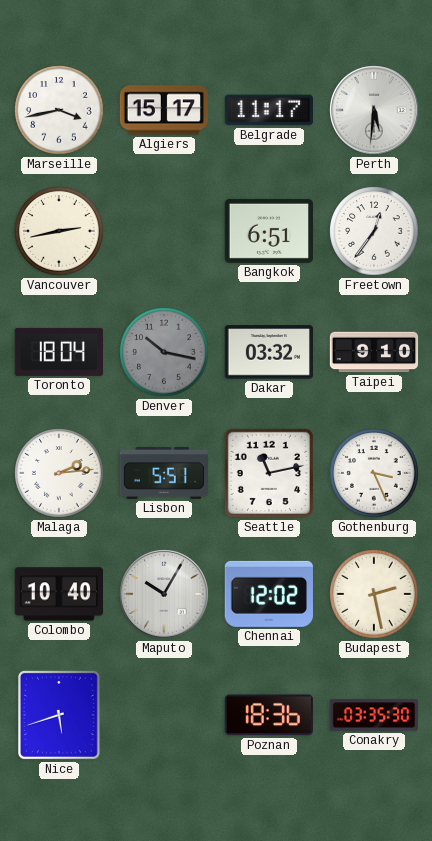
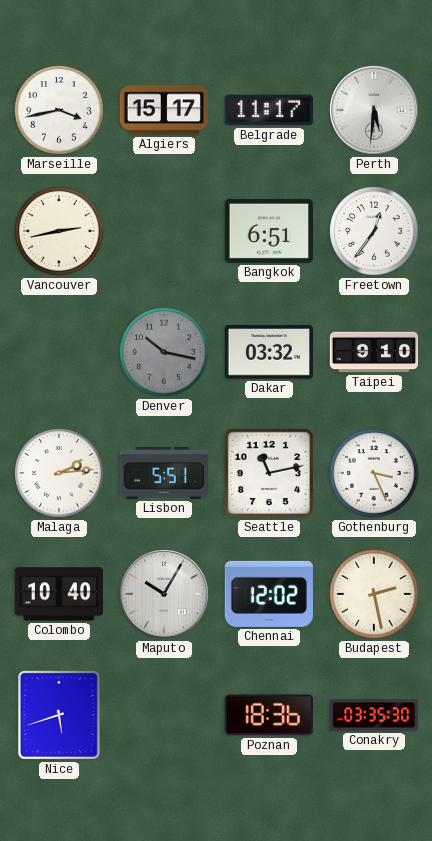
Toronto: 18:04 -> none (58, 352)
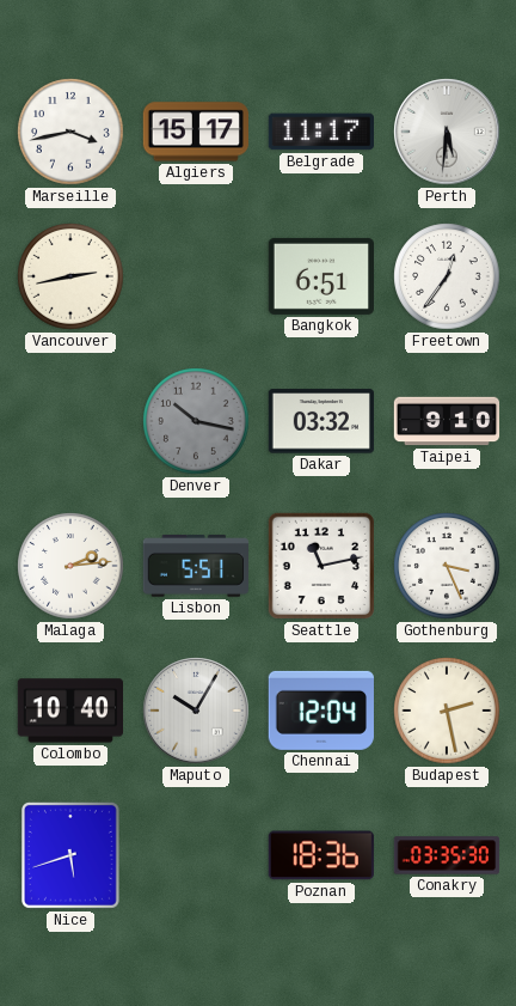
Chennai: 12:02 -> 12:04 (321, 711)
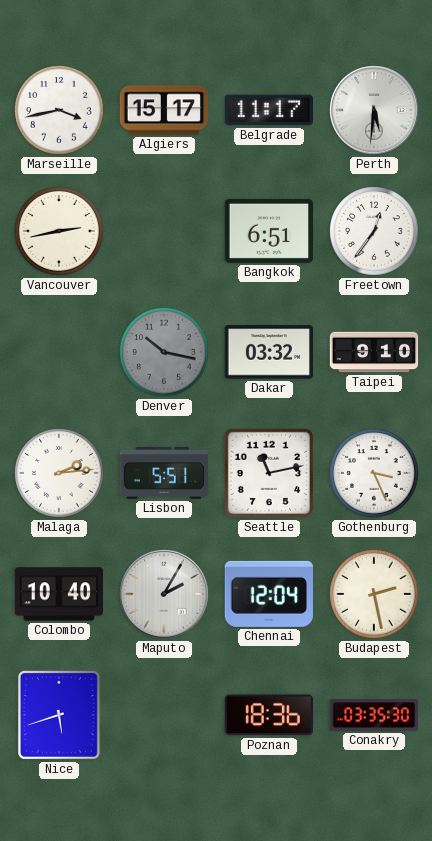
Maputo: 10:05 -> 2:05 (164, 594)
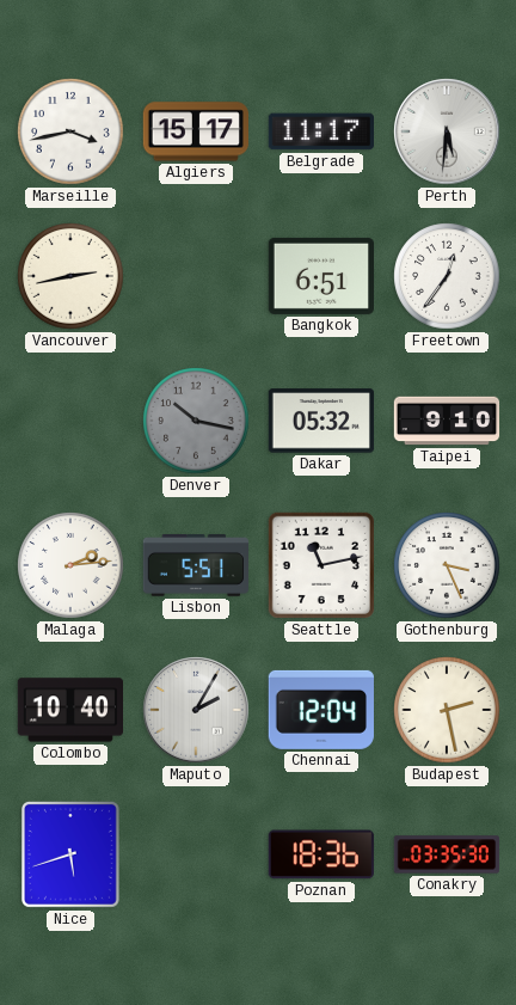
Dakar: 03:32 -> 05:32 (320, 421)
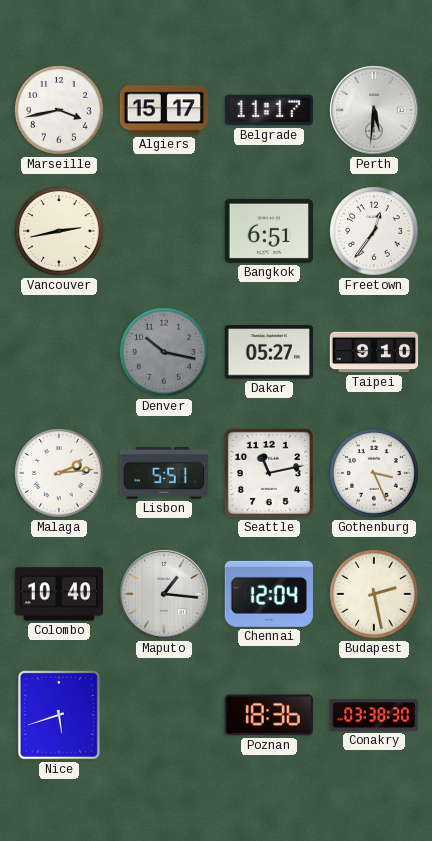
Dakar: 05:32 -> 05:27 (268, 352)
Maputo: 2:05 -> 1:16 (164, 594)
Conakry: 03:35 -> 03:38 (374, 715)
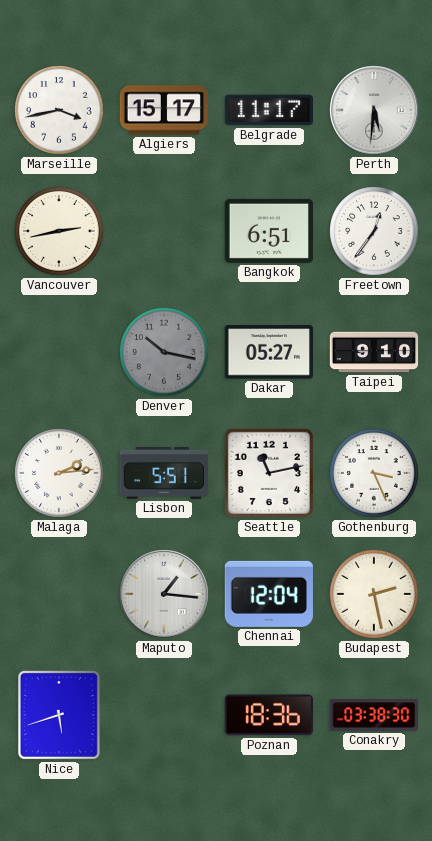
Colombo: 10:40 -> none (58, 594)
